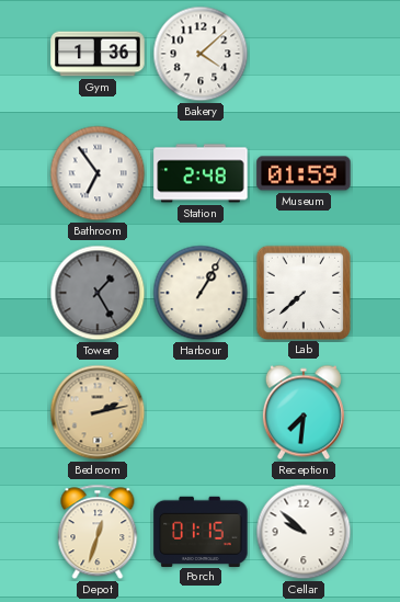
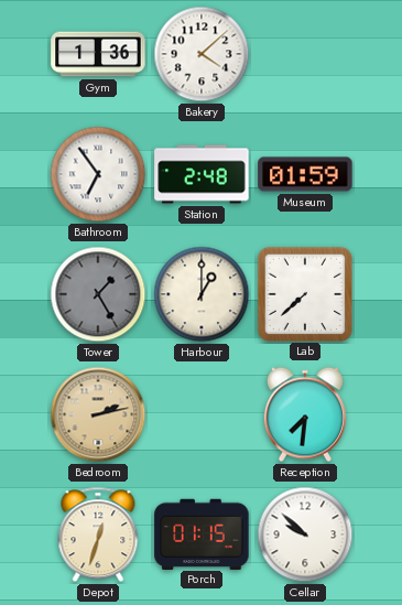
Harbour: 1:05 -> 1:00 (202, 294)
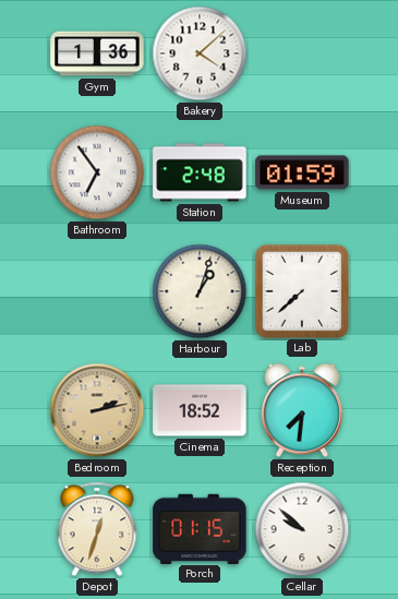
Tower: 1:25 -> none (98, 294)
Harbour: 1:00 -> 1:03 (200, 291)
Cinema: none -> 18:52 (200, 410)
